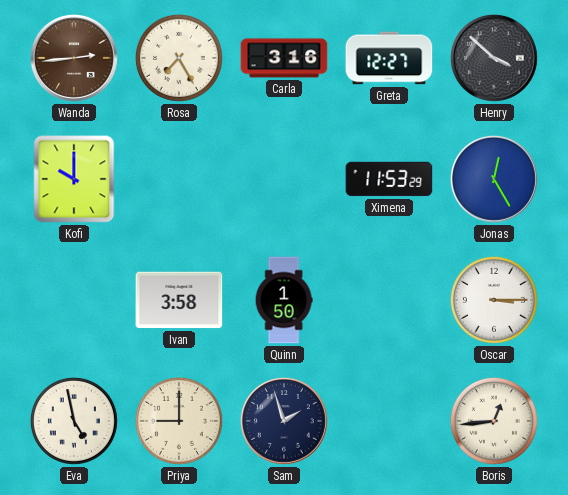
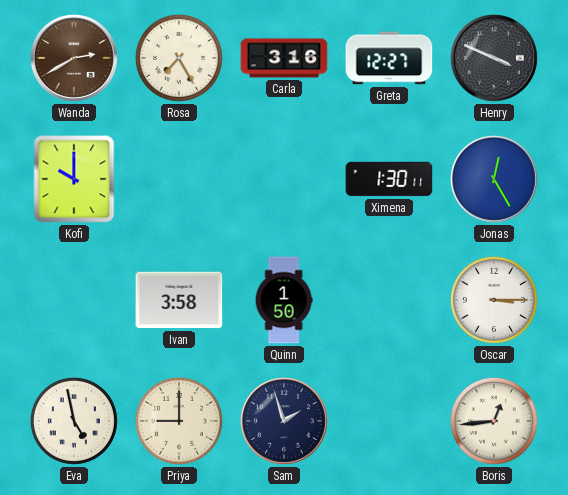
Wanda: 2:44 -> 2:40 (74, 58)
Henry: 3:52 -> 3:49 (494, 58)
Ximena: 11:53 -> 1:30 (389, 179)
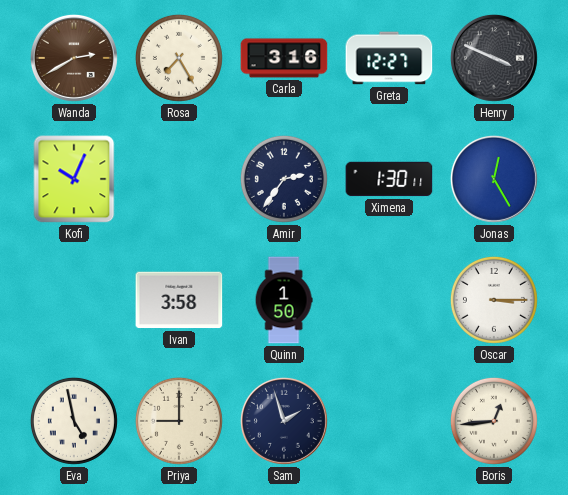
Kofi: 10:00 -> 10:04 (74, 179)
Amir: none -> 2:36 (284, 179)
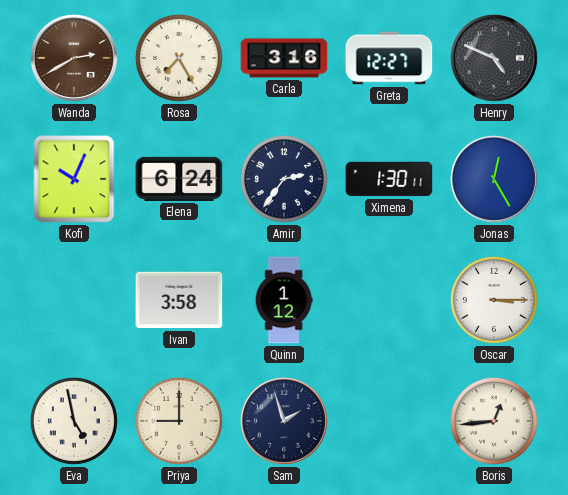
Henry: 3:49 -> 4:49 (494, 58)
Elena: none -> 6:24 (179, 179)
Quinn: 1:50 -> 1:12 (284, 300)
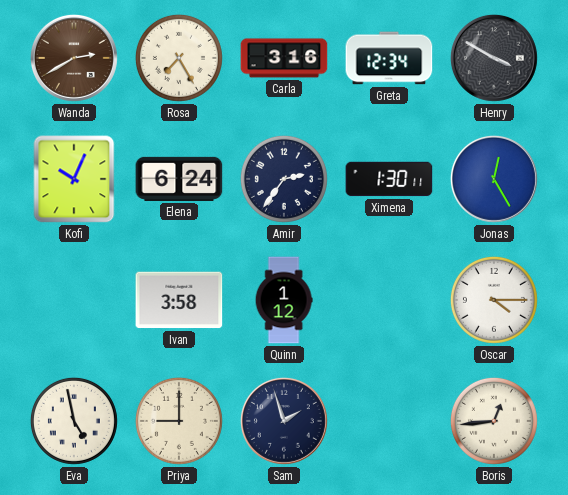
Greta: 12:27 -> 12:34 (389, 58)
Henry: 4:49 -> 3:50 (494, 58)
Oscar: 3:15 -> 4:15 (494, 300)
